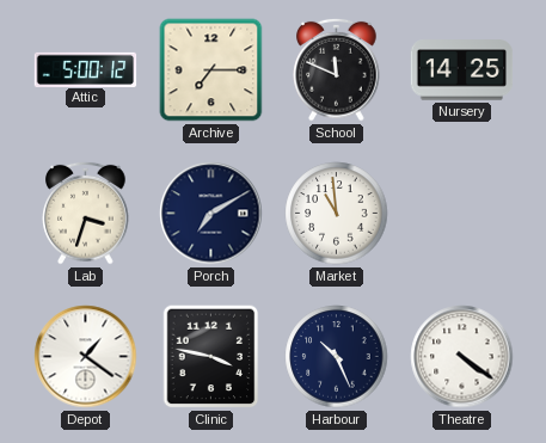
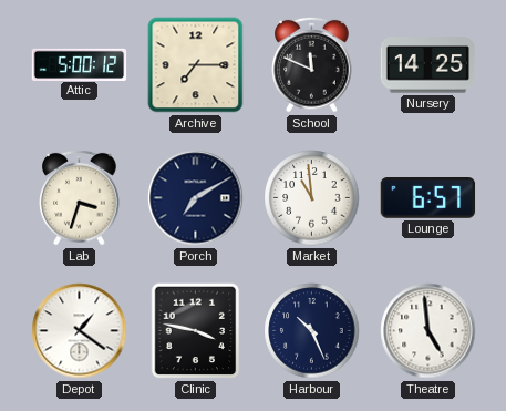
Lounge: none -> 6:57 (428, 198)
Theatre: 4:21 -> 4:59 (428, 331)
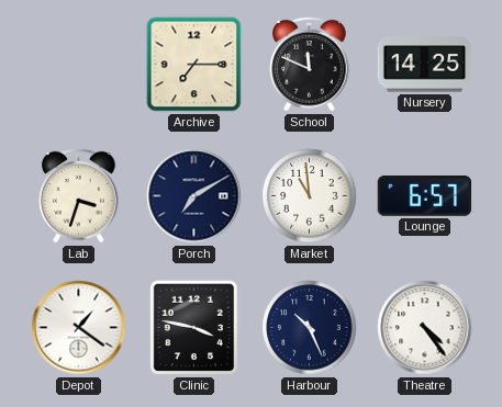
Attic: 5:00 -> none (80, 64)
Theatre: 4:59 -> 4:24 (425, 328)
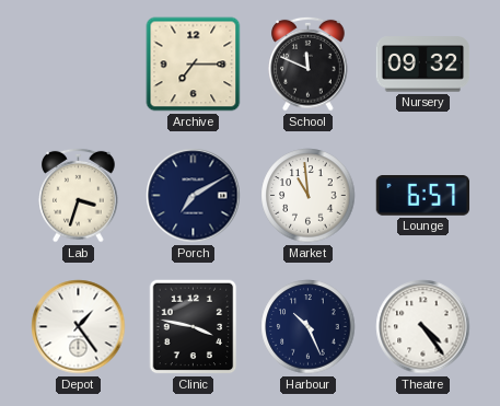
Nursery: 14:25 -> 09:32 (423, 65)
Depot: 1:21 -> 1:24 (79, 327)
